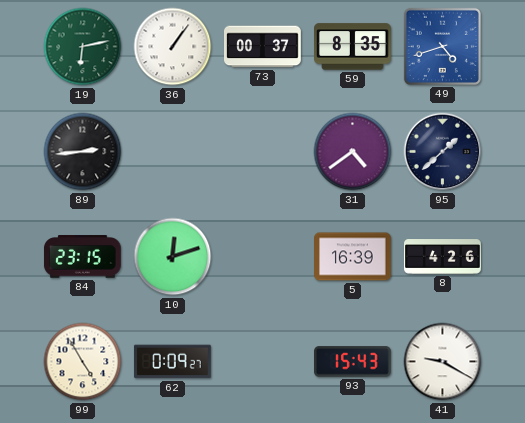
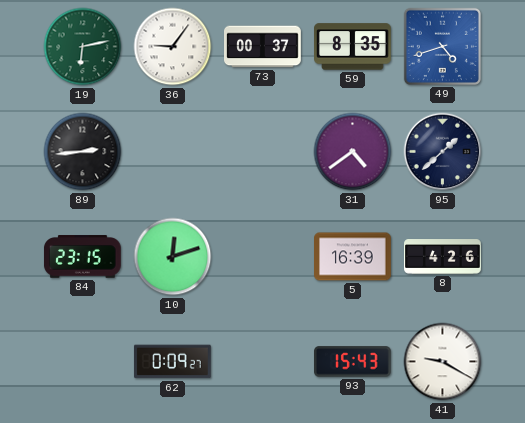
36: 1:06 -> 9:06 (173, 47)
99: 4:55 -> none (83, 362)
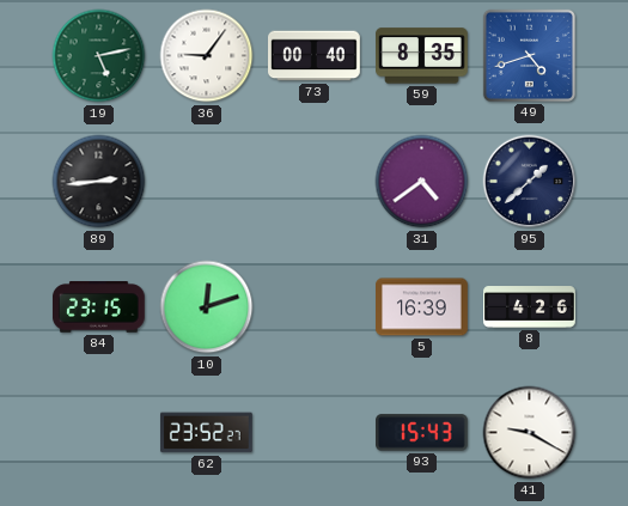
19: 6:13 -> 5:13 (99, 56)
73: 00:37 -> 00:40 (315, 56)
62: 0:09 -> 23:52 (206, 433)
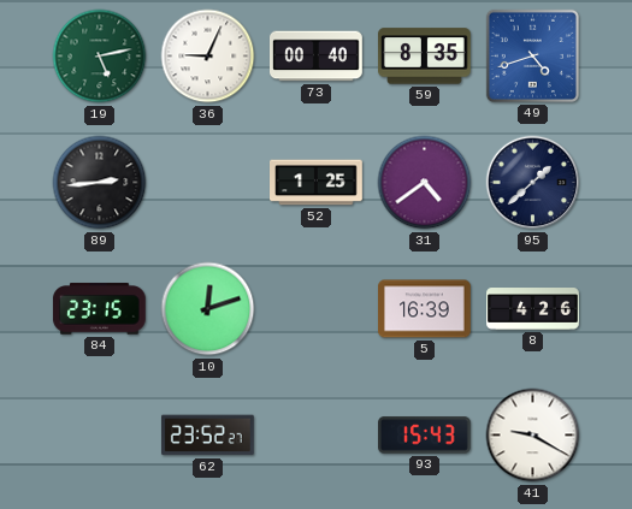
36: 9:06 -> 9:04 (208, 57)
52: none -> 1:25 (317, 183)
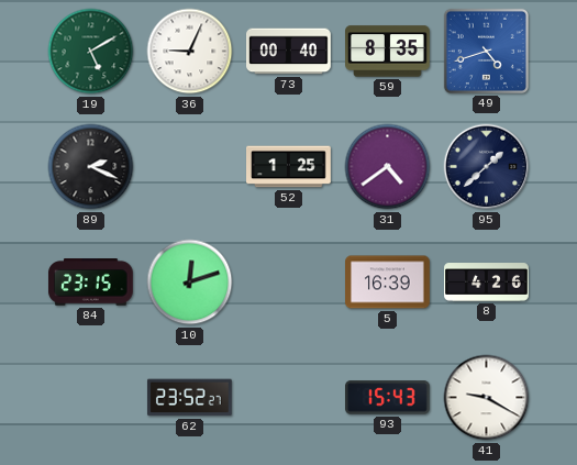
19: 5:13 -> 5:10 (91, 52)
89: 2:44 -> 2:19 (91, 167)
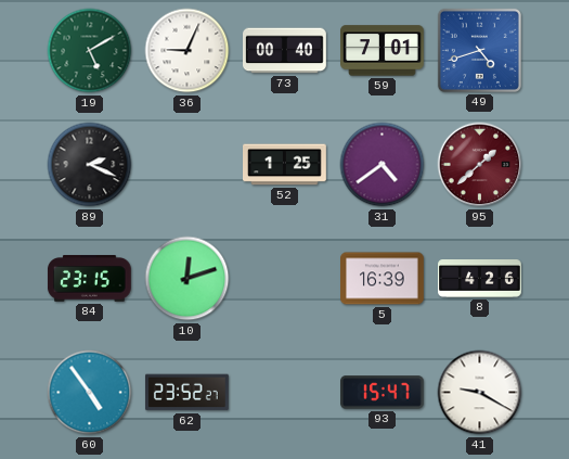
59: 8:35 -> 7:01 (383, 51)
95 dial: navy -> burgundy (480, 165)
60: none -> 4:54 (90, 393)
93: 15:43 -> 15:47 (383, 393)
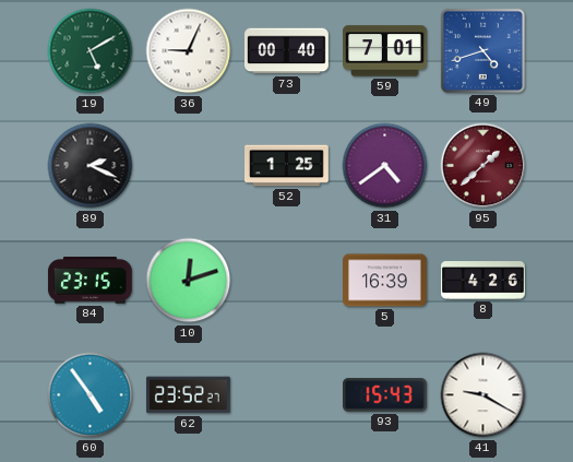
93: 15:47 -> 15:43 (385, 395)
